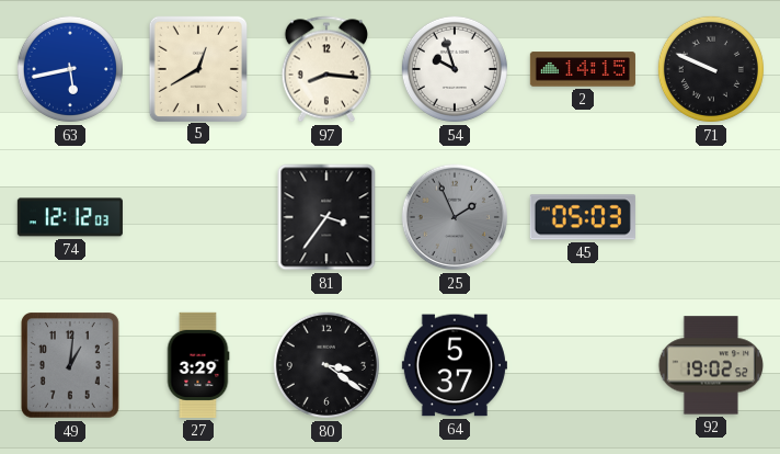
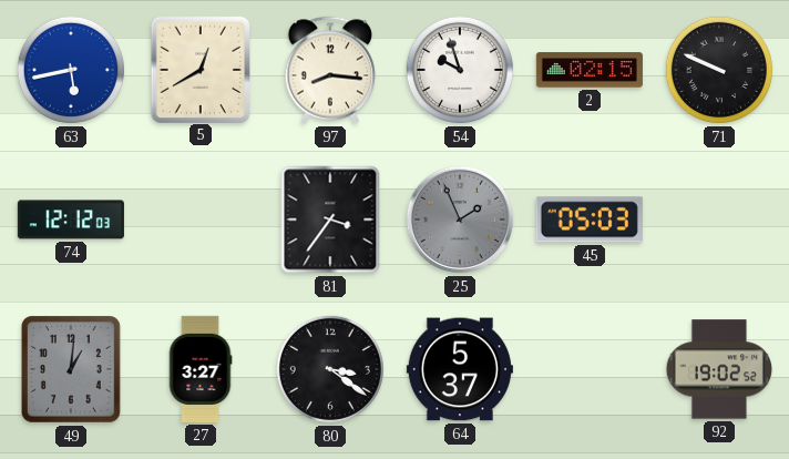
2: 14:15 -> 02:15 (590, 70)
27: 3:29 -> 3:27 (201, 369)
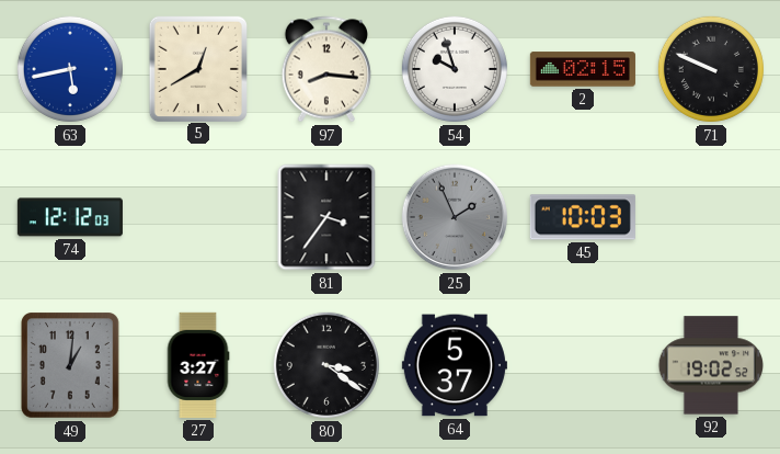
45: 05:03 -> 10:03 (583, 217)
